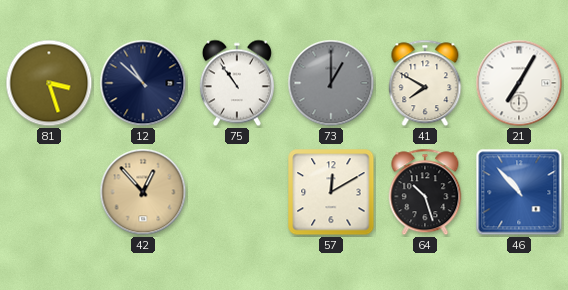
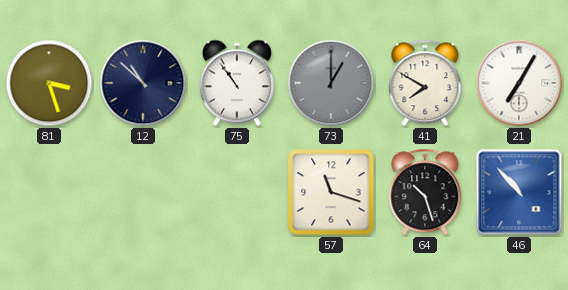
42: 12:53 -> none (143, 192)
57: 12:10 -> 11:18 (331, 192)
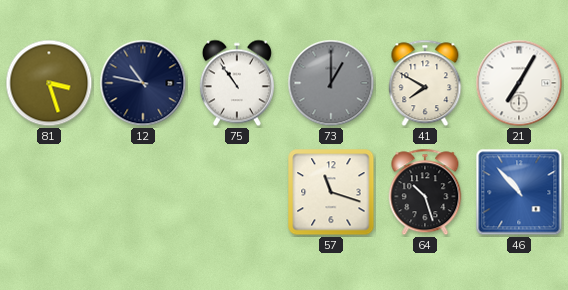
12: 10:52 -> 10:47 (143, 83)
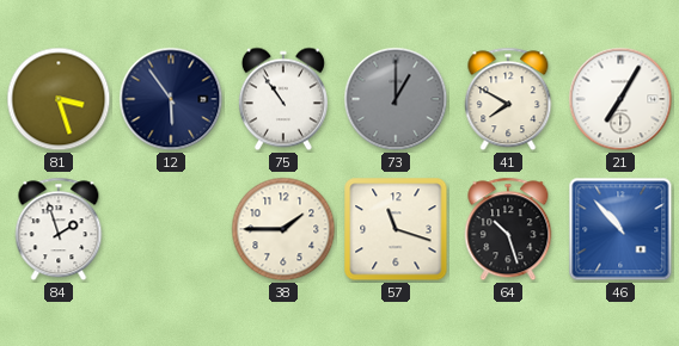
12: 10:47 -> 5:54 (171, 99)
84: none -> 1:57 (59, 229)
38: none -> 1:45 (283, 229)
